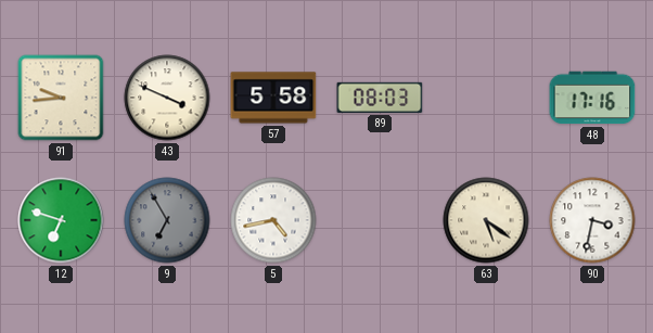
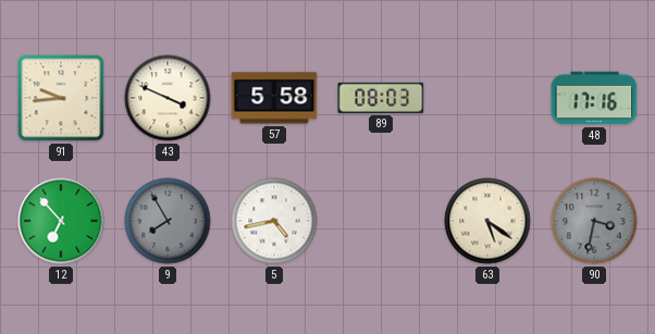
12: 6:48 -> 6:53 (61, 221)
9: 6:55 -> 7:55 (168, 221)
90 dial: white -> grey (594, 221)
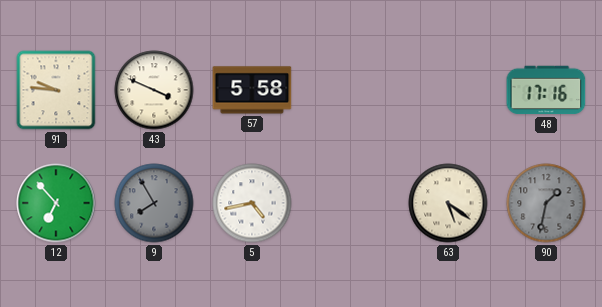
91: 9:44 -> 9:46 (56, 90)
89: 08:03 -> none (381, 98)
90: 3:32 -> 1:32 (546, 203)
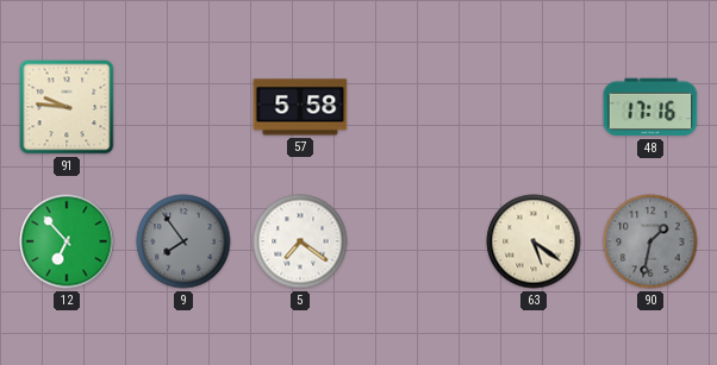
43: 3:49 -> none (154, 90)
9: 7:55 -> 7:54 (183, 241)
5: 4:43 -> 7:21 (300, 241)
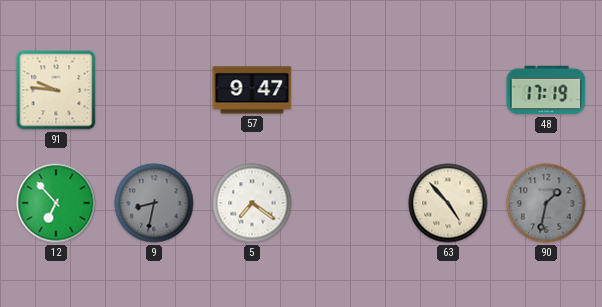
57: 5:58 -> 9:47 (252, 90)
48: 17:16 -> 17:19 (546, 90)
9: 7:54 -> 8:32 (154, 203)
63: 5:21 -> 4:53 (448, 203)
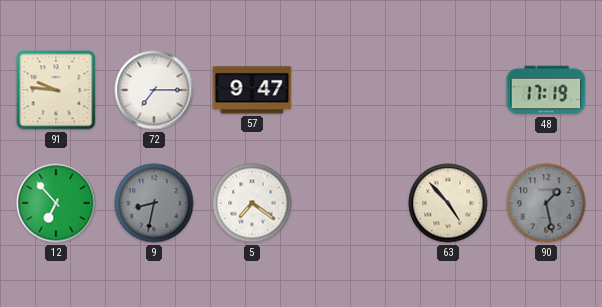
72: none -> 7:15 (154, 90)
90: 1:32 -> 1:28 (546, 203)
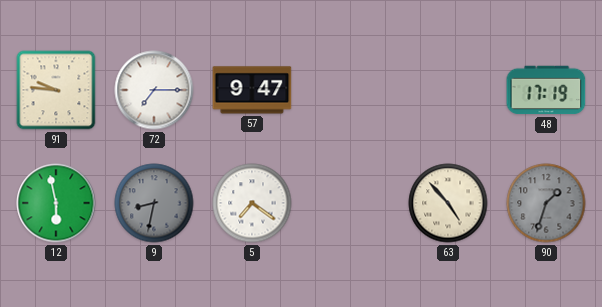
12: 6:53 -> 5:58 (56, 203)
90: 1:28 -> 1:33 (546, 203)
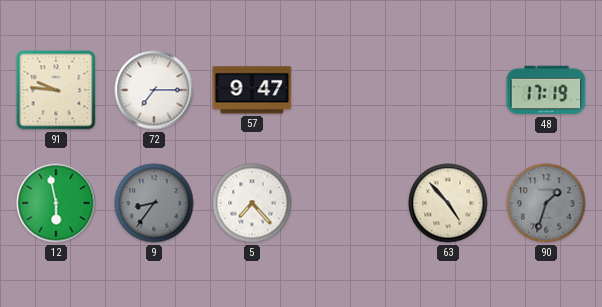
9: 8:32 -> 8:36 (154, 203)
5: 7:21 -> 7:23 (252, 203)
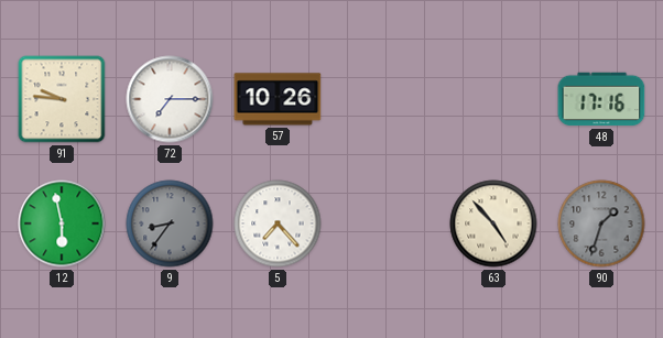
57: 9:47 -> 10:26 (278, 99)
48: 17:19 -> 17:16 (601, 99)
